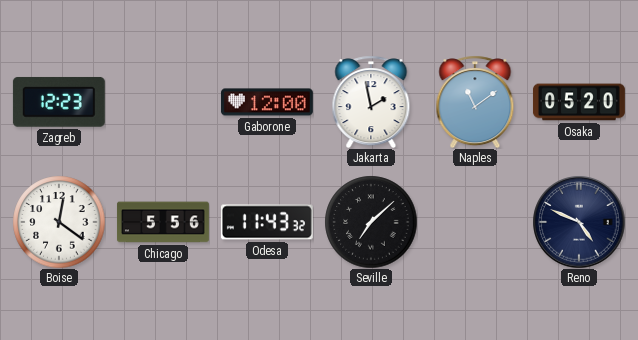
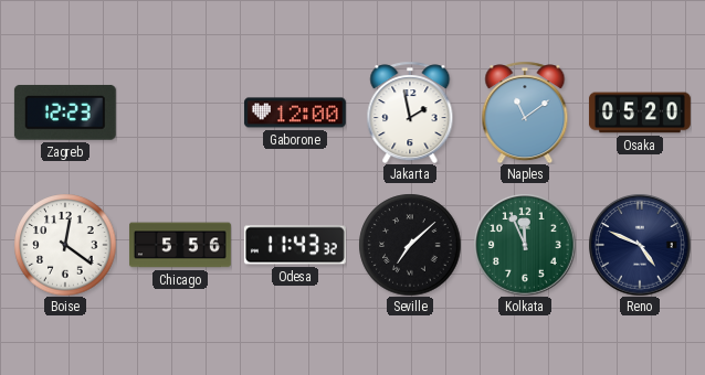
Kolkata: none -> 11:56 (525, 245)
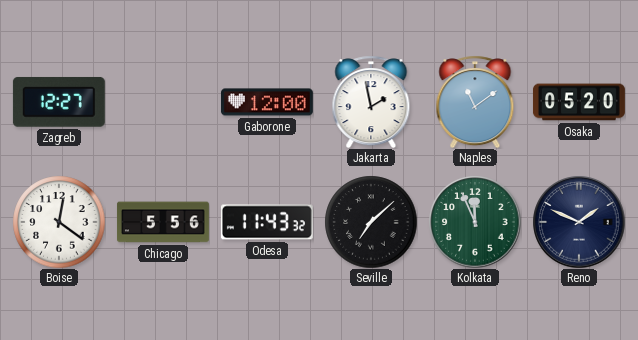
Zagreb: 12:23 -> 12:27 (59, 102)
Reno: 4:49 -> 1:49 (579, 222)
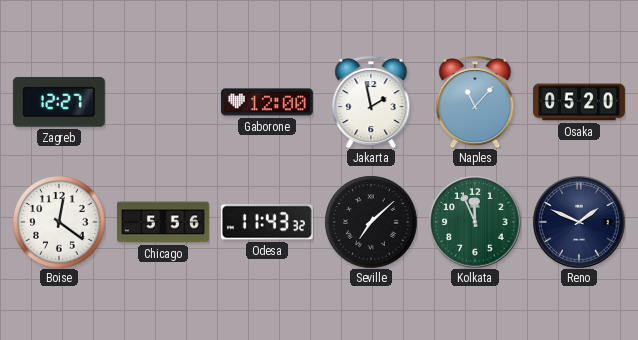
Naples: 11:09 -> 11:07 (475, 102)
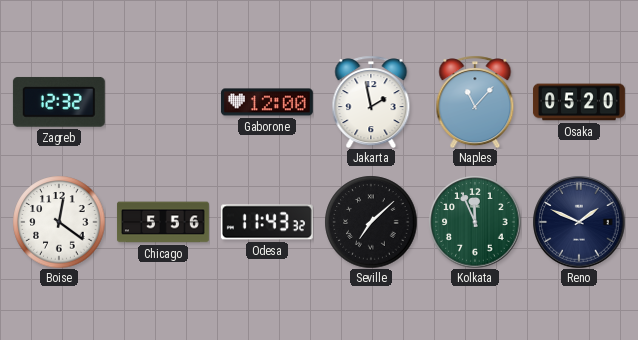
Zagreb: 12:27 -> 12:32 (59, 102)
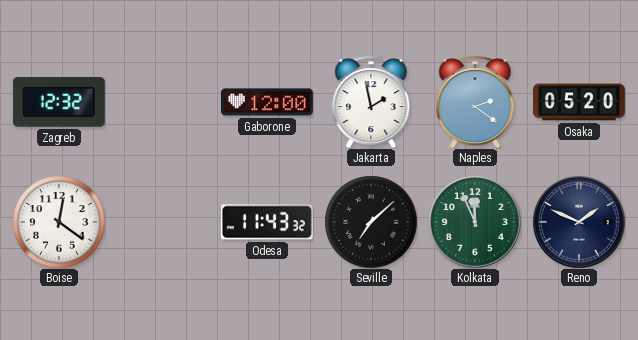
Naples: 11:07 -> 2:21 (475, 102)
Chicago: 5:56 -> none (163, 222)
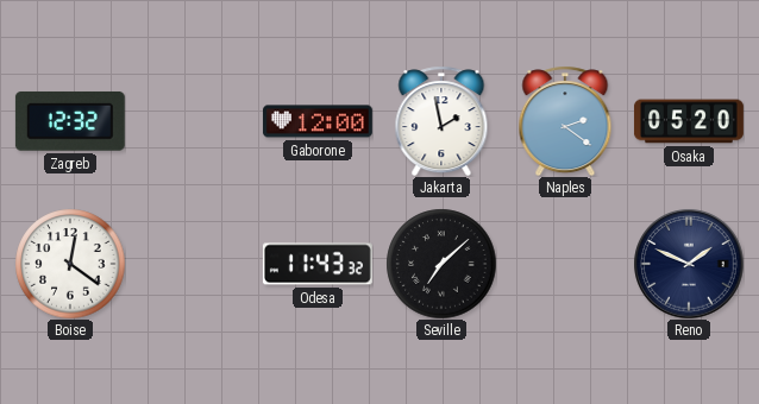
Kolkata: 11:56 -> none (475, 222)
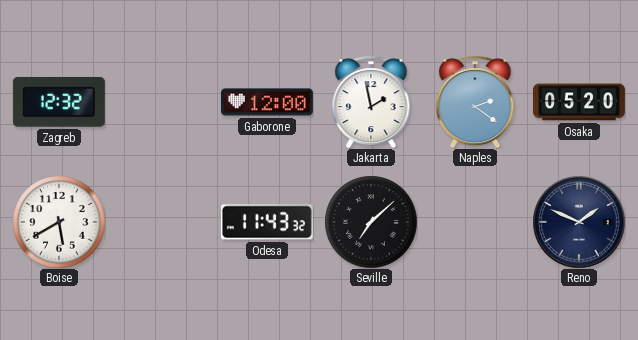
Boise: 12:21 -> 5:40 (59, 222)
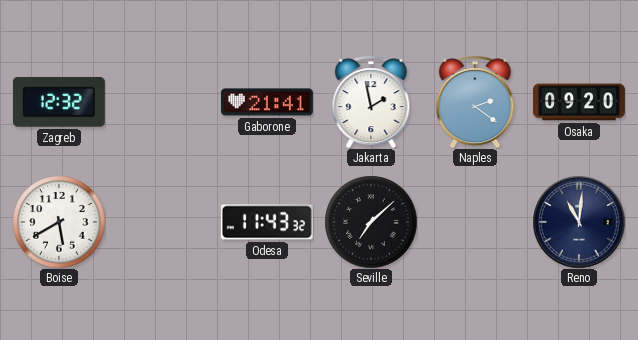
Gaborone: 12:00 -> 21:41 (267, 102)
Osaka: 05:20 -> 09:20 (579, 102)
Reno: 1:49 -> 11:01 (579, 222)
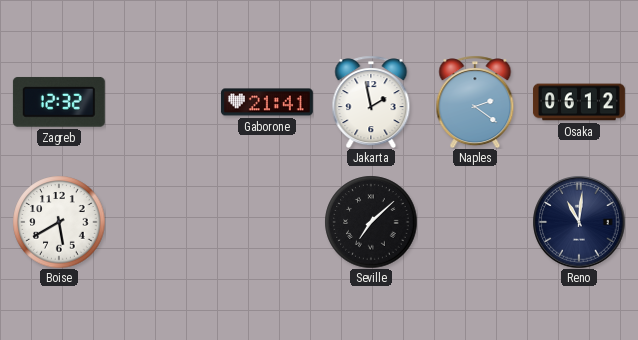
Osaka: 09:20 -> 06:12 (579, 102)
Odesa: 11:43 -> none (267, 222)
